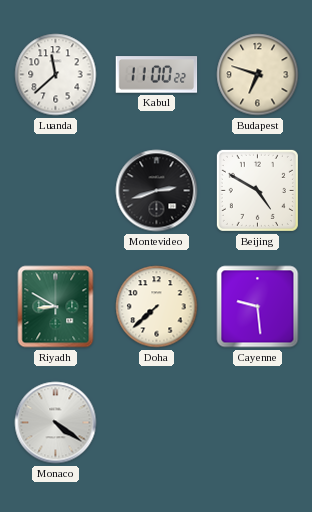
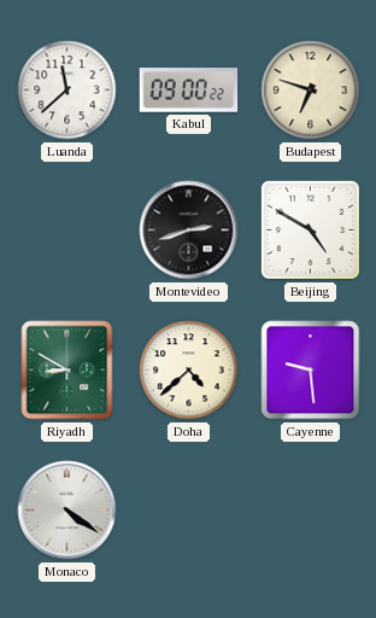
Kabul: 11:00 -> 09:00 (189, 91)
Doha: 7:38 -> 4:38 (189, 371)
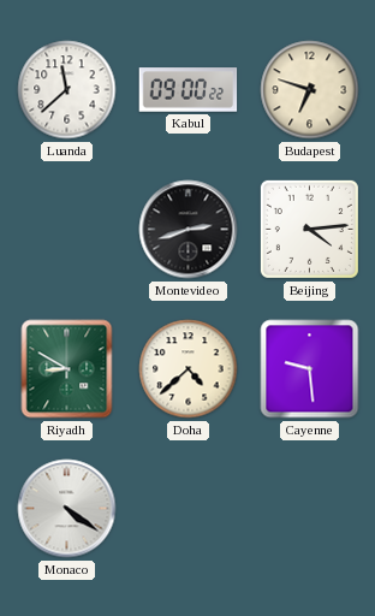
Beijing: 4:50 -> 4:14 (309, 229)
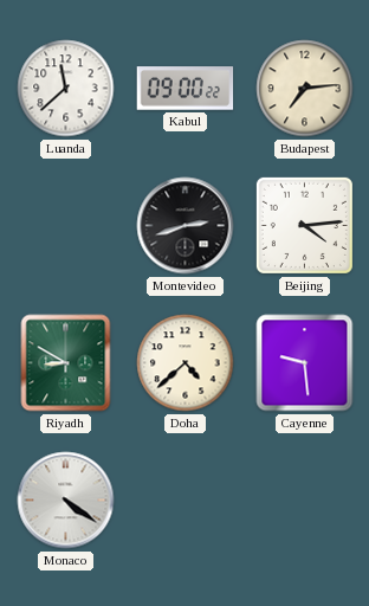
Budapest: 6:48 -> 7:14 (305, 89)
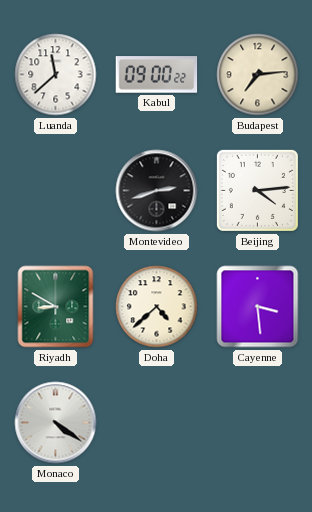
Cayenne: 9:29 -> 3:29 (258, 307)
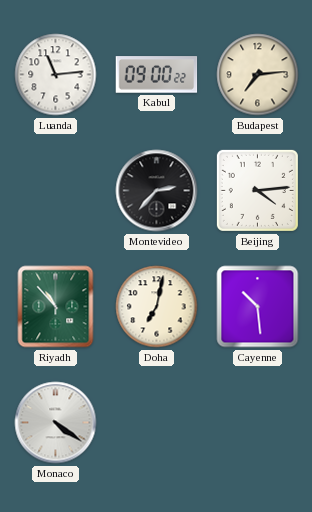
Luanda: 11:38 -> 11:14 (56, 75)
Montevideo: 2:42 -> 2:37 (157, 191)
Riyadh: 8:50 -> 10:53 (56, 307)
Doha: 4:38 -> 7:02 (157, 307)
Cayenne: 3:29 -> 10:29 (258, 307)
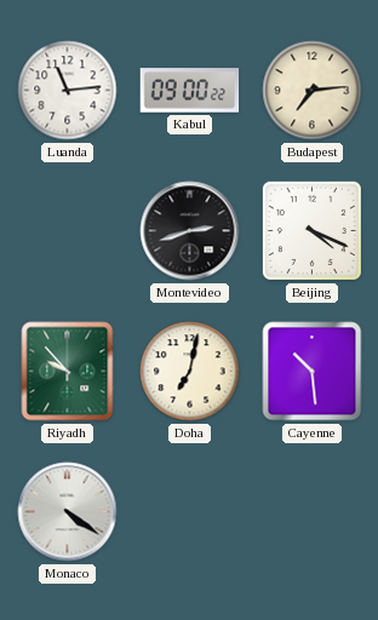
Montevideo: 2:37 -> 2:42 (190, 231)
Beijing: 4:14 -> 4:19 (311, 230)
Riyadh: 10:53 -> 9:53 (68, 372)
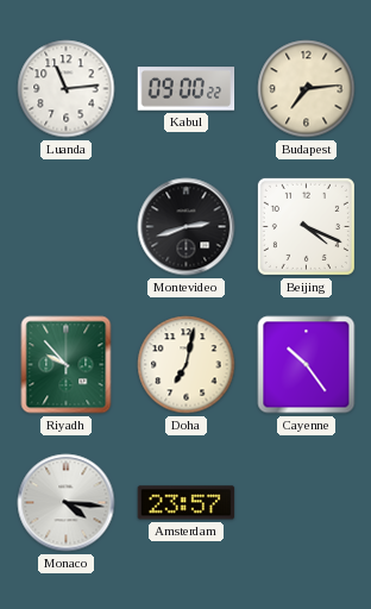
Cayenne: 10:29 -> 10:24 (307, 365)
Monaco: 4:21 -> 4:16 (67, 503)
Amsterdam: none -> 23:57 (187, 503)
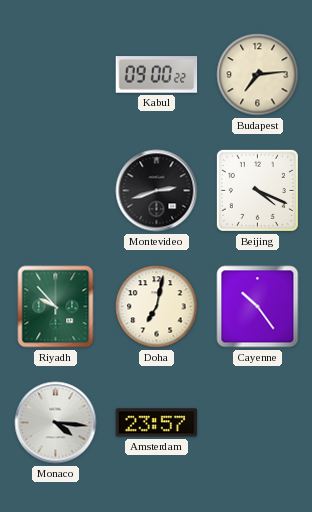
Luanda: 11:14 -> none (67, 89)
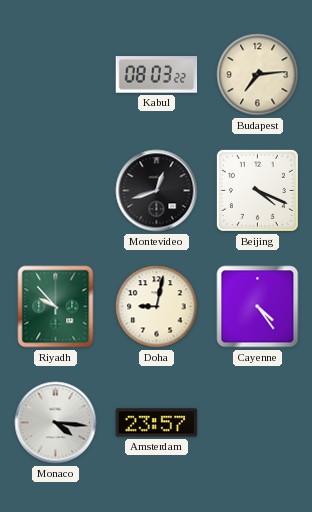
Kabul: 09:00 -> 08:03 (157, 75)
Montevideo: 2:42 -> 12:42 (157, 191)
Doha: 7:02 -> 9:02 (157, 307)
Cayenne: 10:24 -> 4:24 (258, 307)
